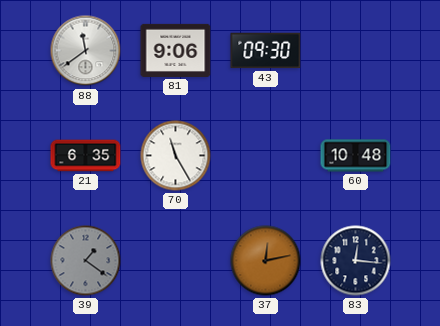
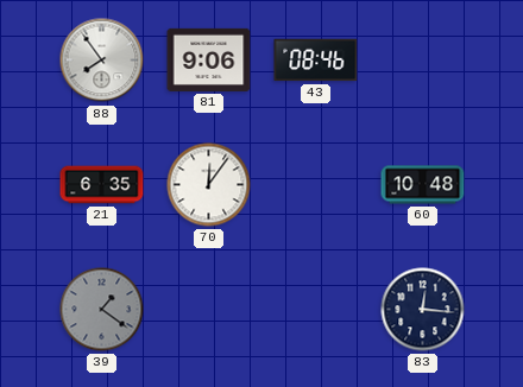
88: 11:39 -> 7:54 (102, 61)
43: 09:30 -> 08:46 (316, 61)
70: 11:25 -> 12:06 (209, 185)
37: 12:13 -> none (266, 261)
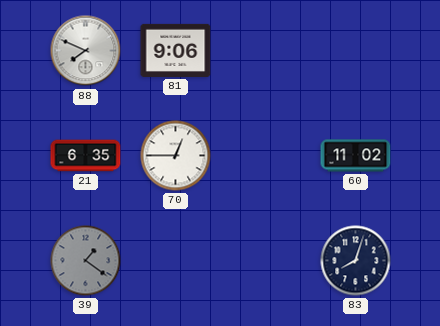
88: 7:54 -> 7:49 (86, 51)
43: 08:46 -> none (316, 61)
70: 12:06 -> 12:45 (176, 156)
60: 10:48 -> 11:02 (356, 156)
83: 12:16 -> 8:03 (356, 261)
